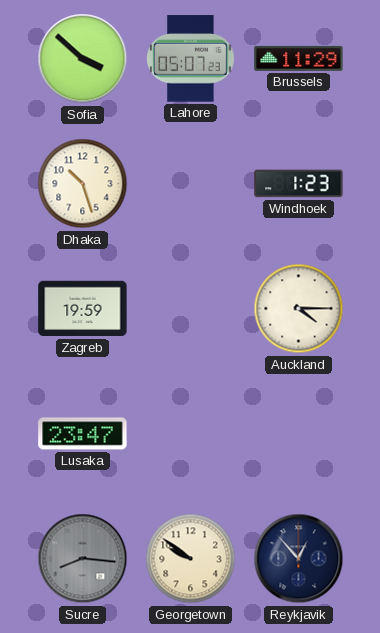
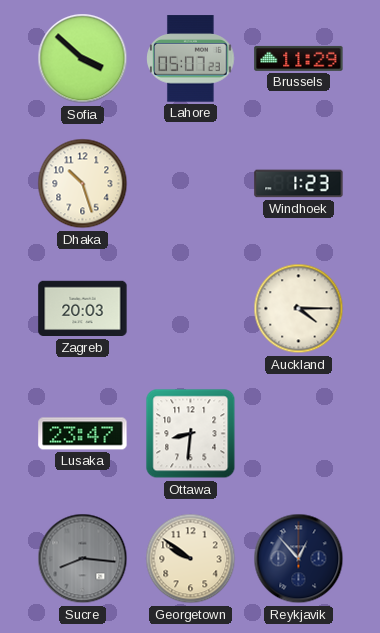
Zagreb: 19:59 -> 20:03 (83, 309)
Ottawa: none -> 8:31 (191, 434)
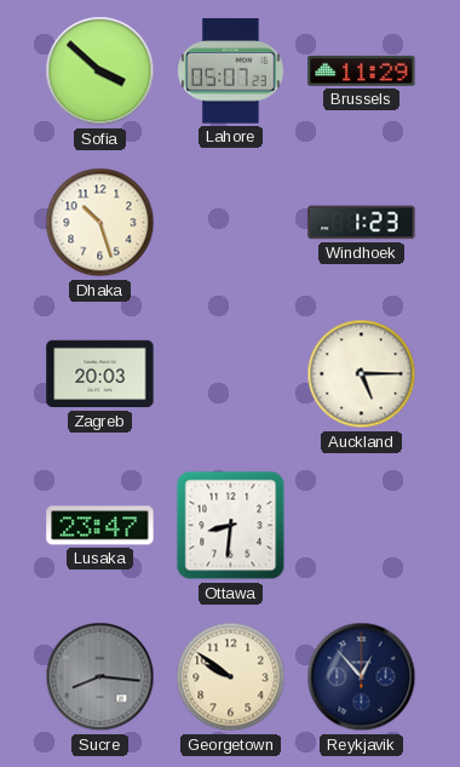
Auckland: 4:15 -> 5:15 (362, 374)
